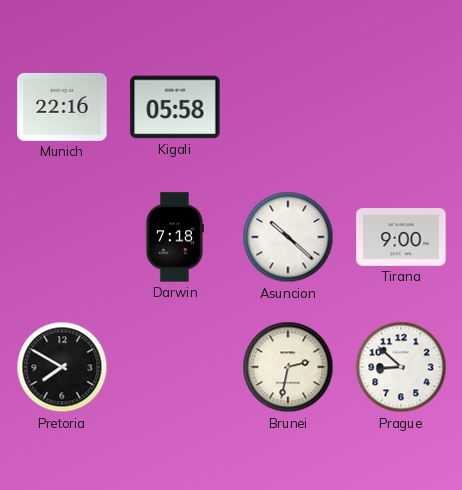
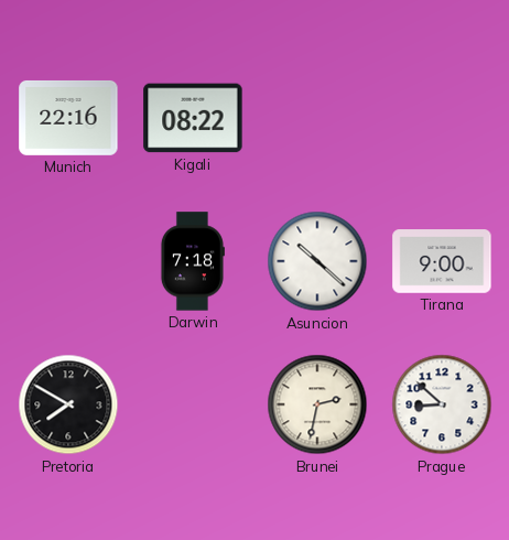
Kigali: 05:58 -> 08:22 (193, 118)
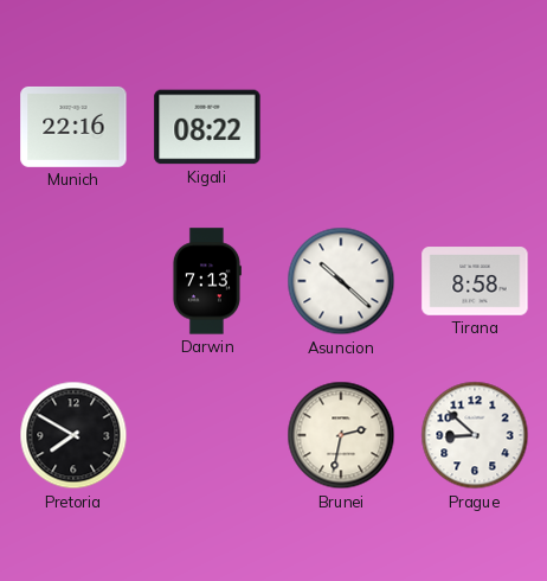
Darwin: 7:18 -> 7:13 (206, 281)
Tirana: 9:00 -> 8:58 (475, 281)
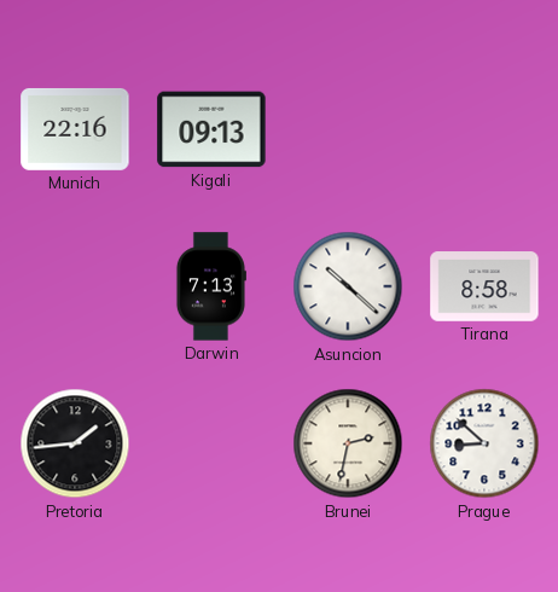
Kigali: 08:22 -> 09:13 (211, 129)
Pretoria: 7:50 -> 1:44 (75, 443)
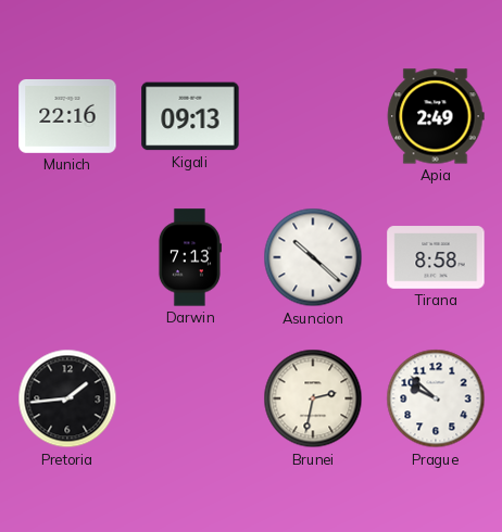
Apia: none -> 2:49 (436, 116)
Prague: 8:52 -> 9:52 (436, 398)
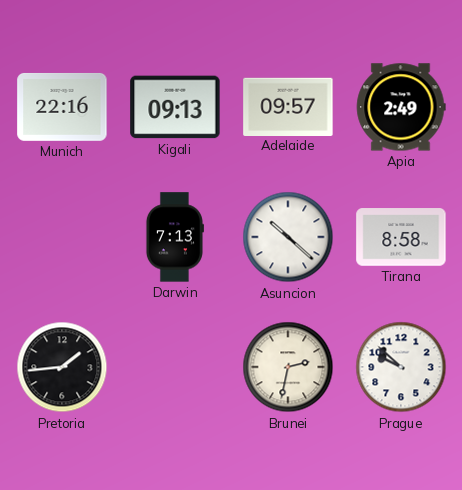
Adelaide: none -> 09:57 (288, 106)
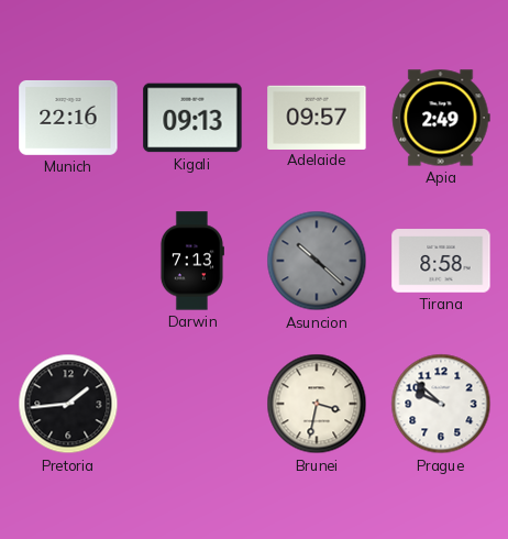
Asuncion dial: white -> grey (317, 261)
Brunei: 2:32 -> 3:32 (317, 404)
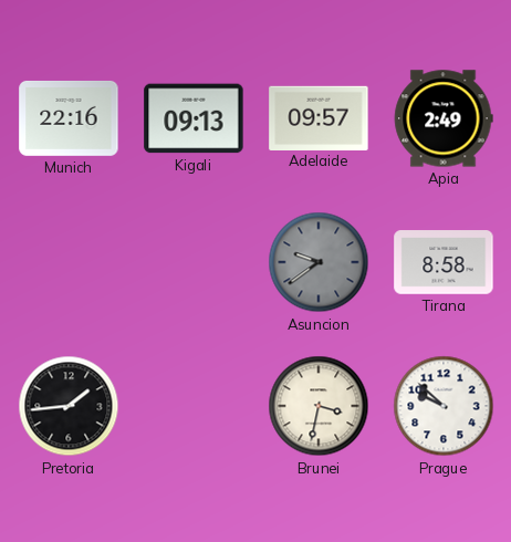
Darwin: 7:13 -> none (191, 261)
Asuncion: 10:22 -> 9:39 (319, 262)
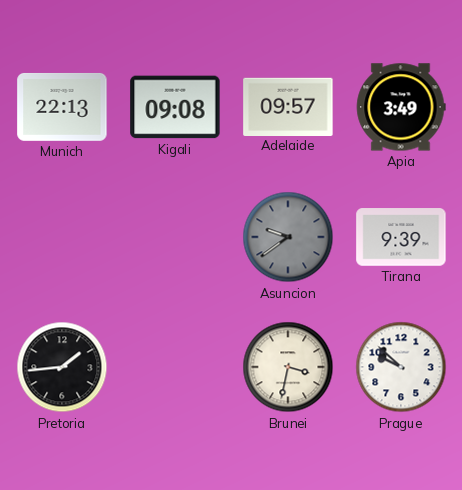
Munich: 22:16 -> 22:13 (62, 107)
Kigali: 09:13 -> 09:08 (175, 107)
Apia: 2:49 -> 3:49 (401, 107)
Tirana: 8:58 -> 9:39 (401, 237)
